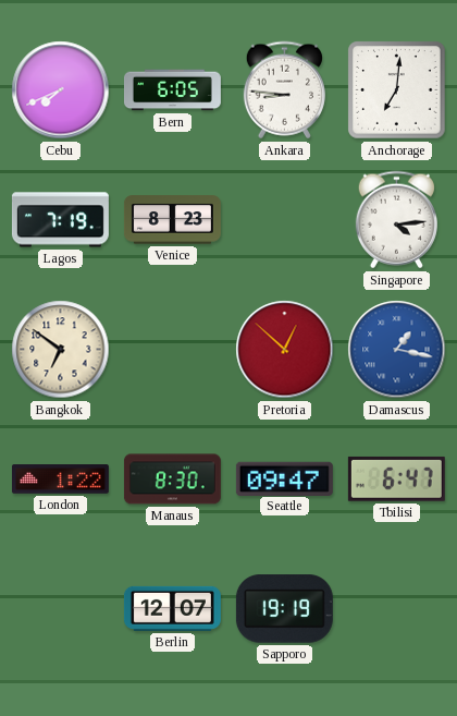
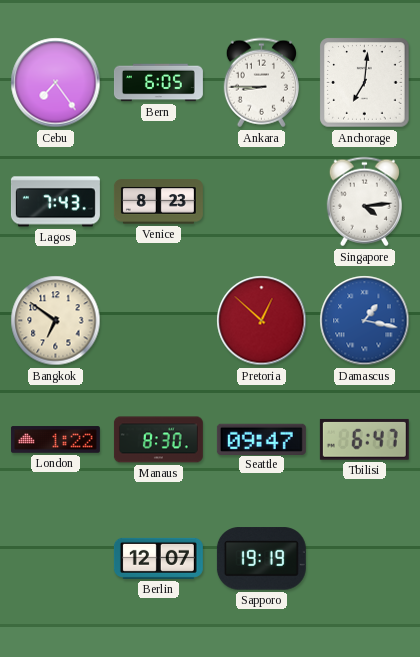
Cebu: 7:41 -> 7:24 (56, 83)
Ankara: 8:46 -> 8:45 (261, 83)
Lagos: 7:19 -> 7:43 (55, 202)
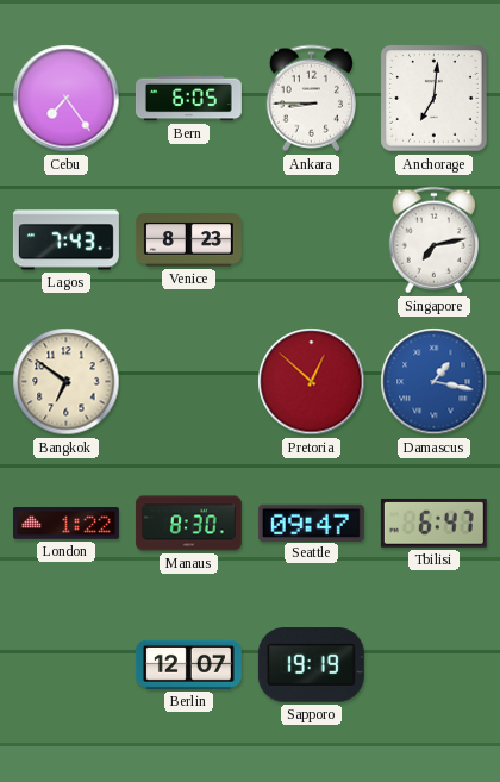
Singapore: 4:14 -> 7:13 (433, 240)
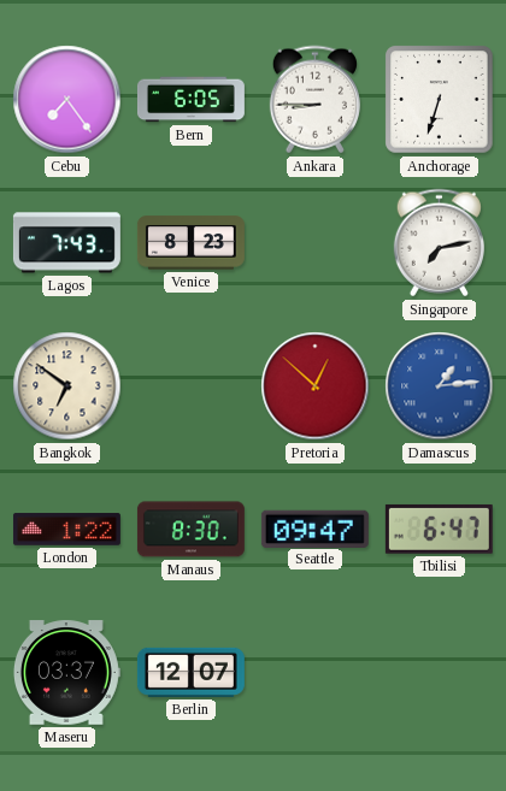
Anchorage: 7:01 -> 6:33 (440, 100)
Damascus: 1:17 -> 1:14 (440, 386)
Maseru: none -> 03:37 (66, 673)
Sapporo: 19:19 -> none (311, 665)
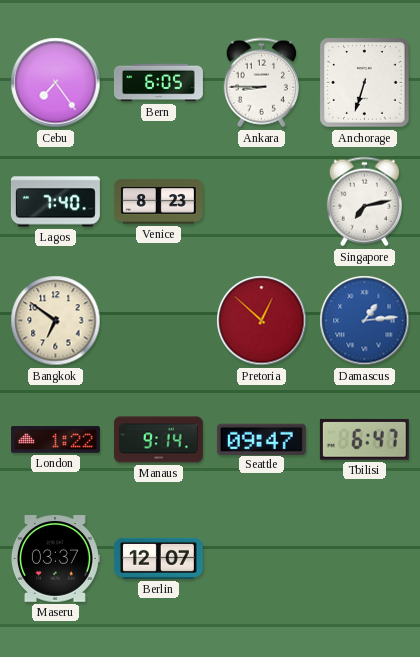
Lagos: 7:43 -> 7:40 (55, 202)
Manaus: 8:30 -> 9:14 (158, 440)
